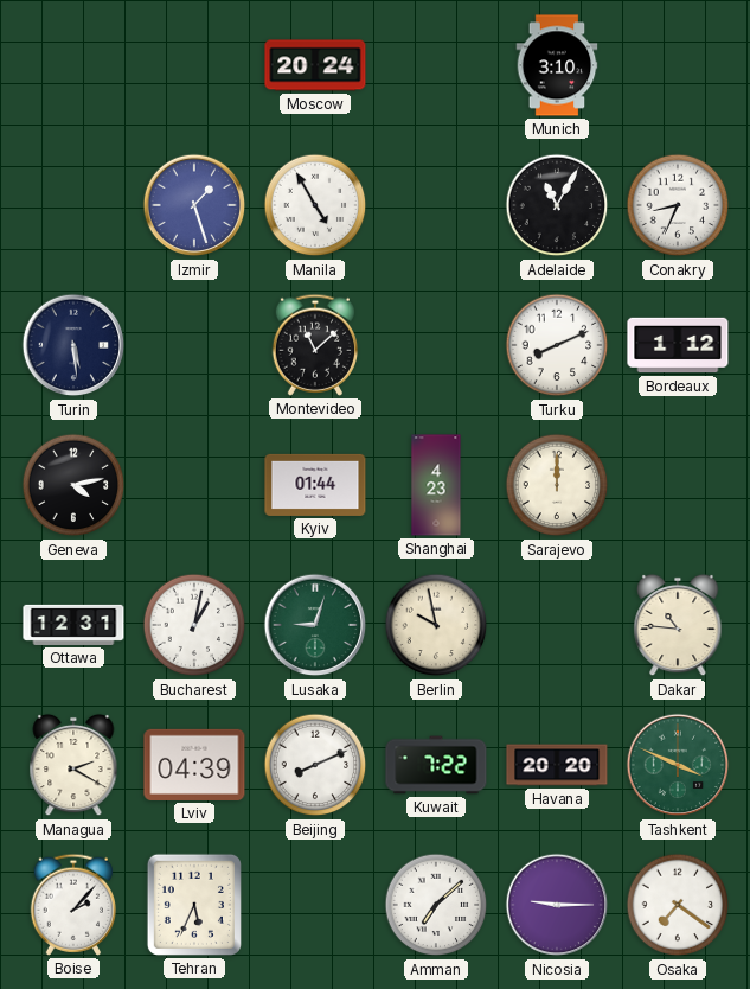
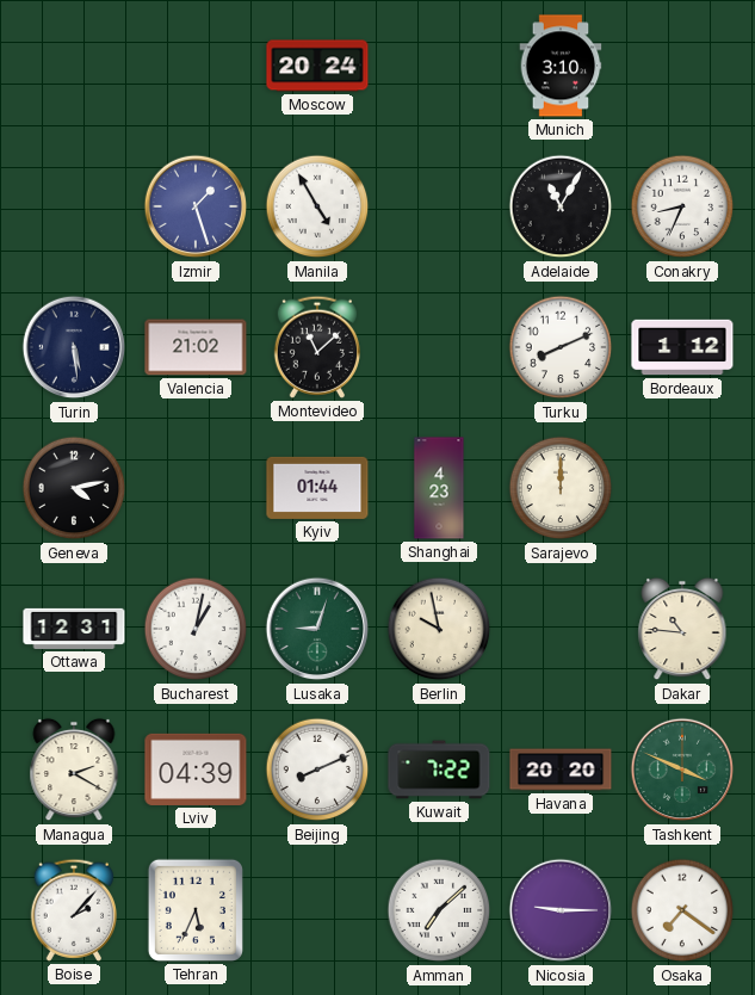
Valencia: none -> 21:02 (196, 347)
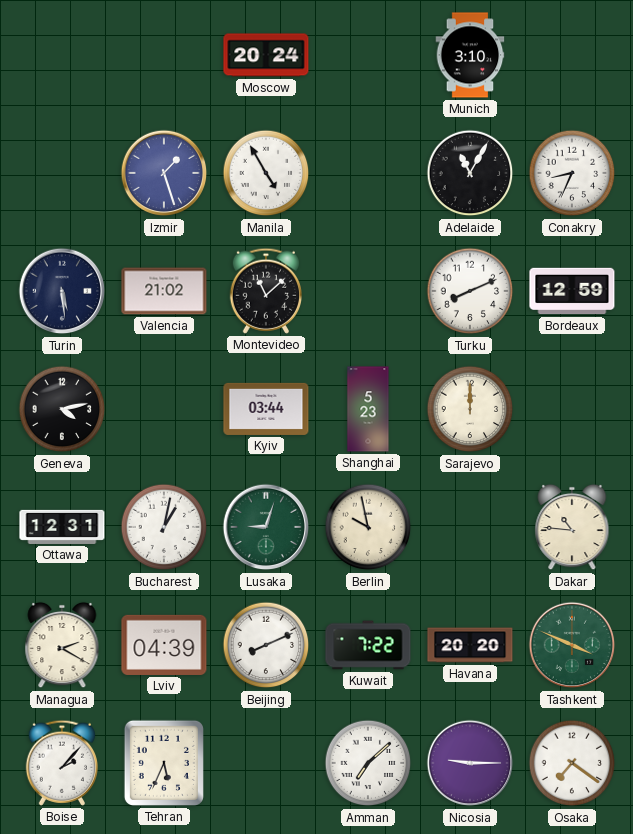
Bordeaux: 1:12 -> 12:59 (572, 291)
Kyiv: 01:44 -> 03:44 (266, 409)
Shanghai: 4:23 -> 5:23 (368, 409)
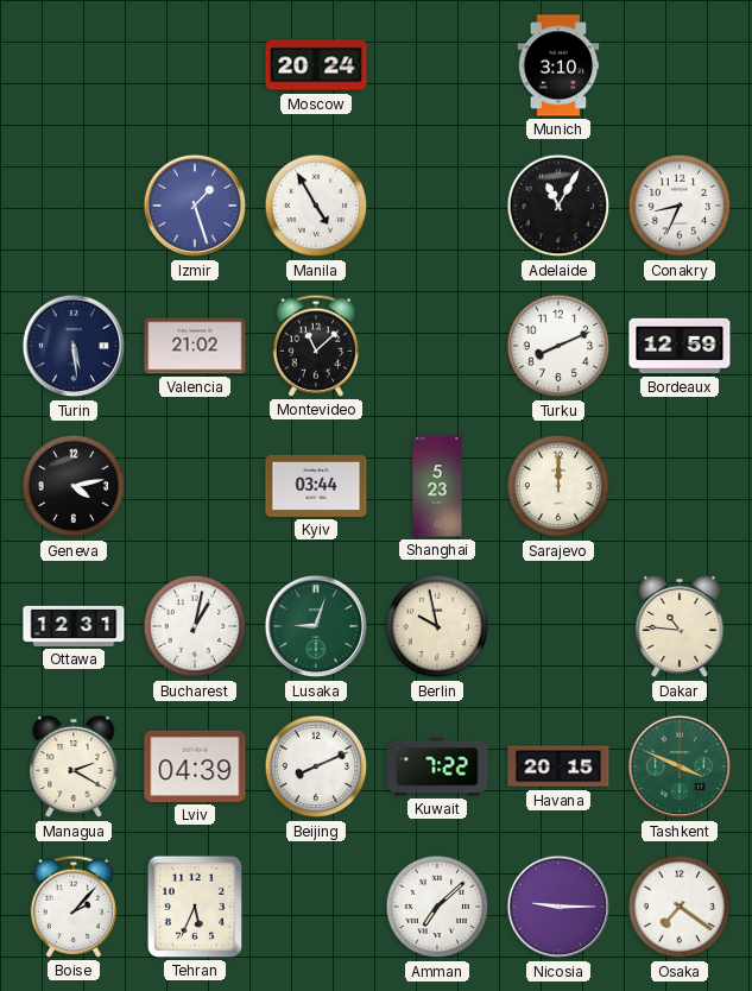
Havana: 20:20 -> 20:15 (558, 766)
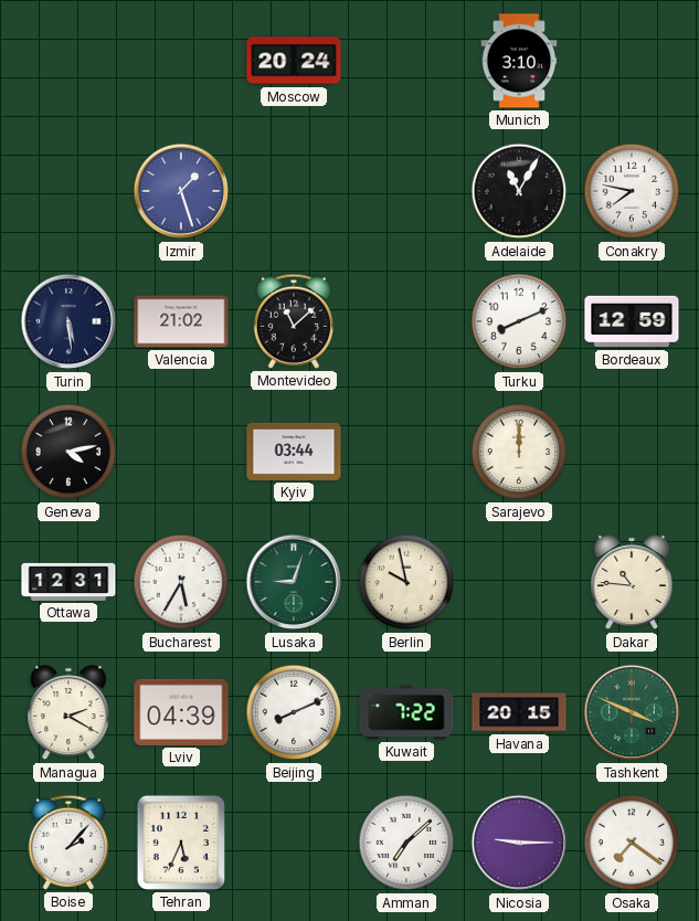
Manila: 4:55 -> none (316, 206)
Conakry: 8:34 -> 7:47 (632, 191)
Shanghai: 5:23 -> none (437, 486)
Bucharest: 1:02 -> 5:35 (181, 582)
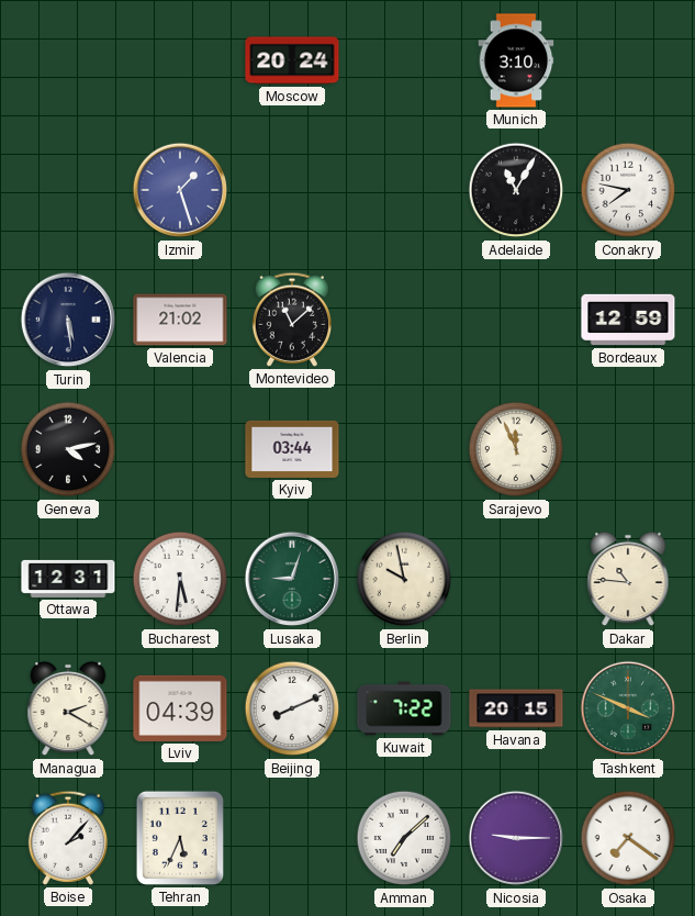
Turku: 8:11 -> none (519, 321)
Sarajevo: 12:00 -> 11:56 (516, 449)
Bucharest: 5:35 -> 5:31 (180, 579)
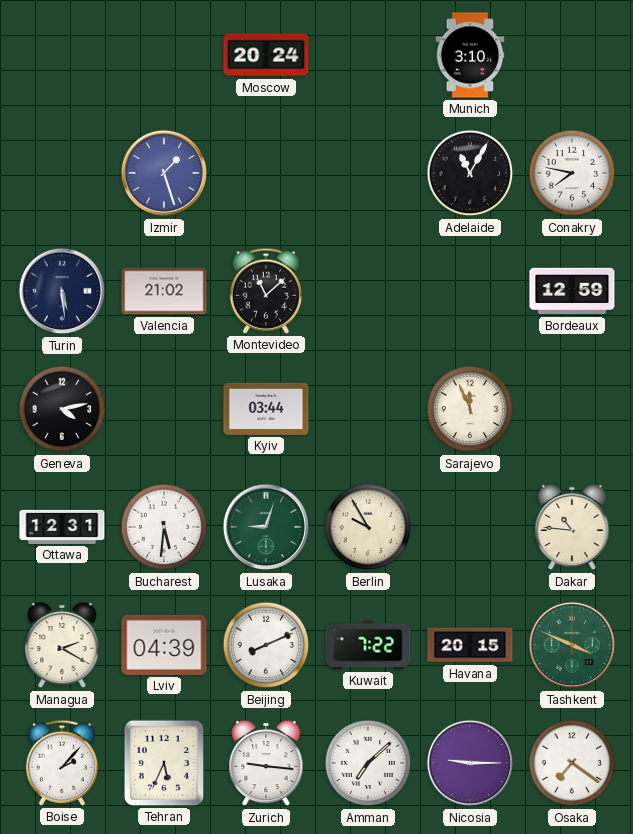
Berlin: 9:58 -> 9:55 (368, 527)
Zurich: none -> 9:16 (266, 763)
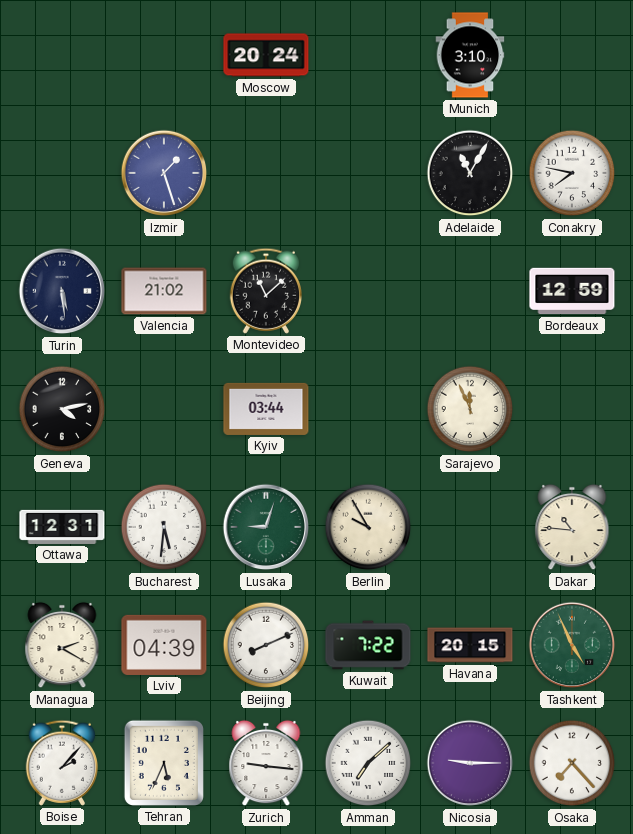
Tashkent: 3:49 -> 4:56 (572, 645)
Osaka: 7:21 -> 7:23 (572, 763)
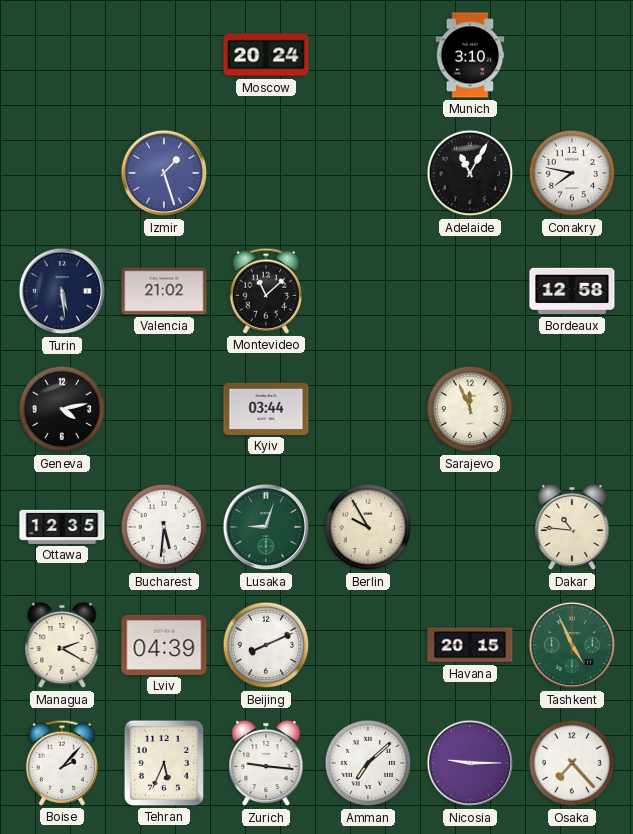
Bordeaux: 12:59 -> 12:58 (572, 291)
Ottawa: 12:31 -> 12:35 (62, 527)
Kuwait: 7:22 -> none (368, 645)
